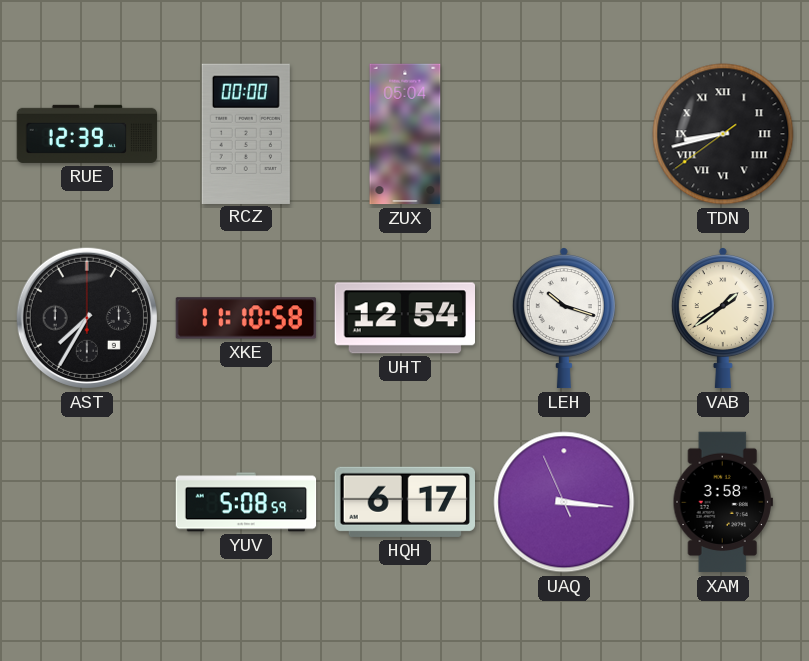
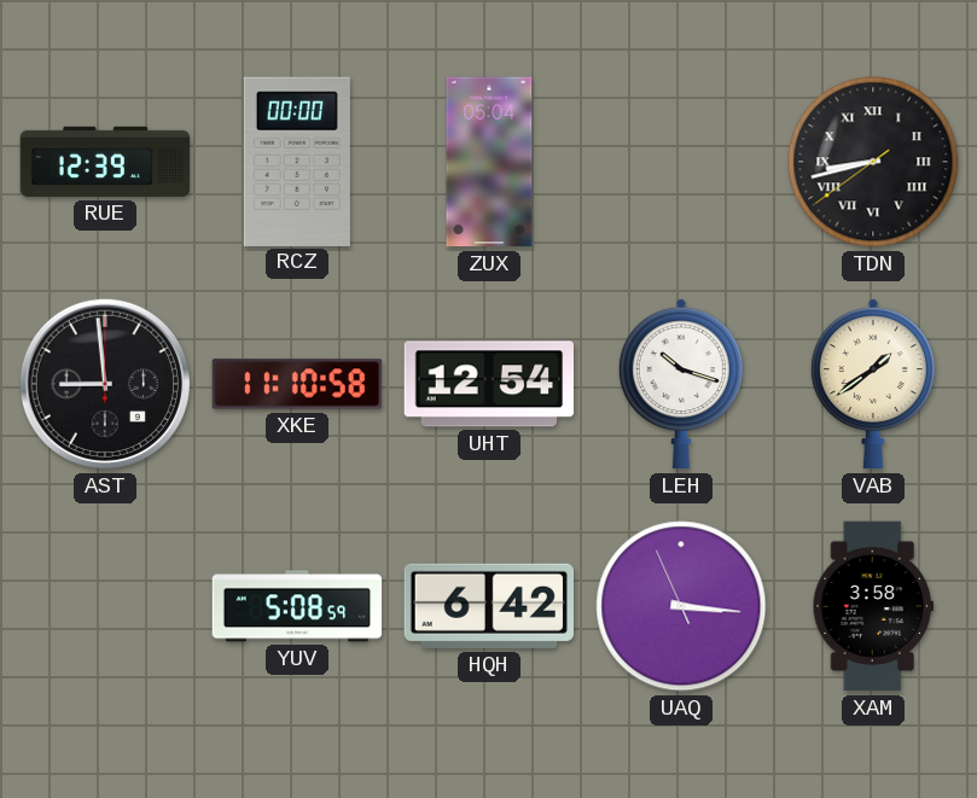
AST: 7:35 -> 8:59 (105, 384)
HQH: 6:17 -> 6:42 (488, 606)
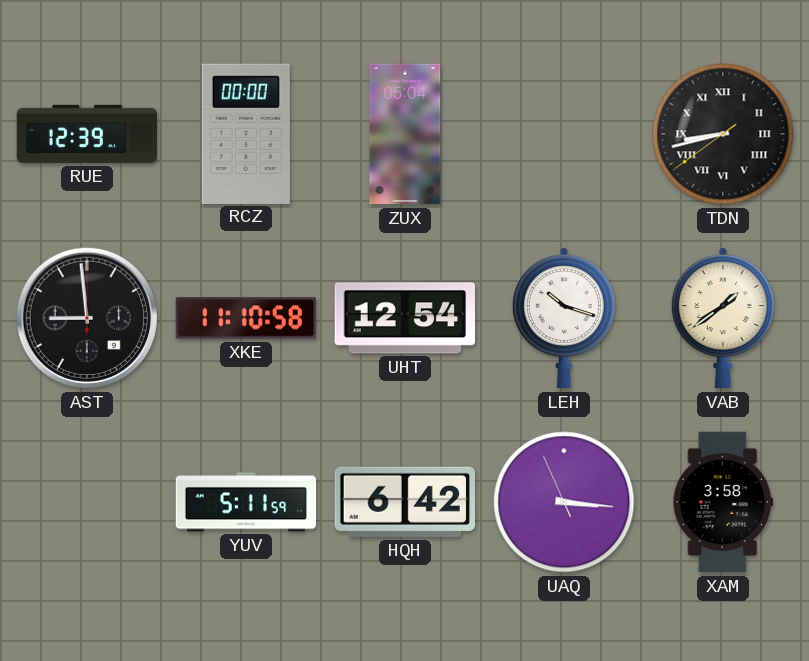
YUV: 5:08 -> 5:11 (246, 502)
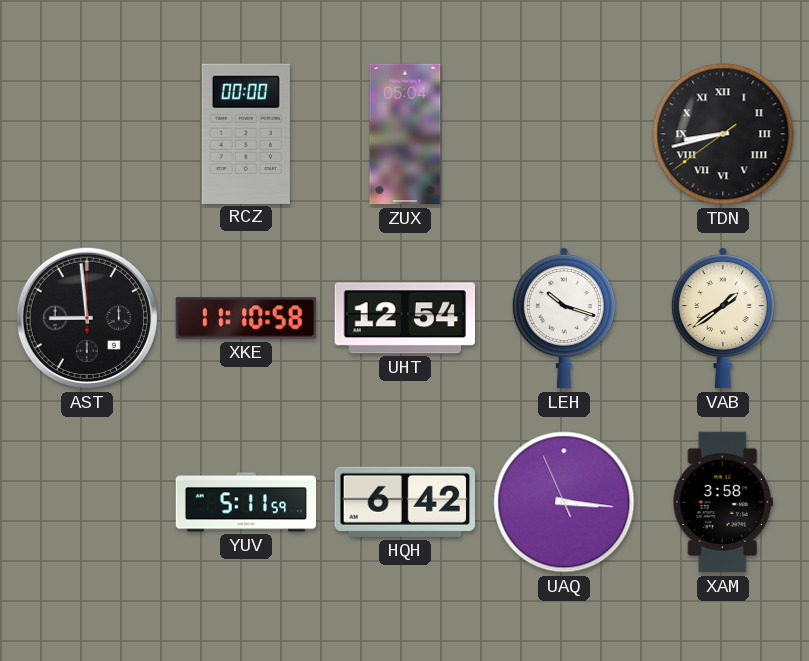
RUE: 12:39 -> none (87, 134)
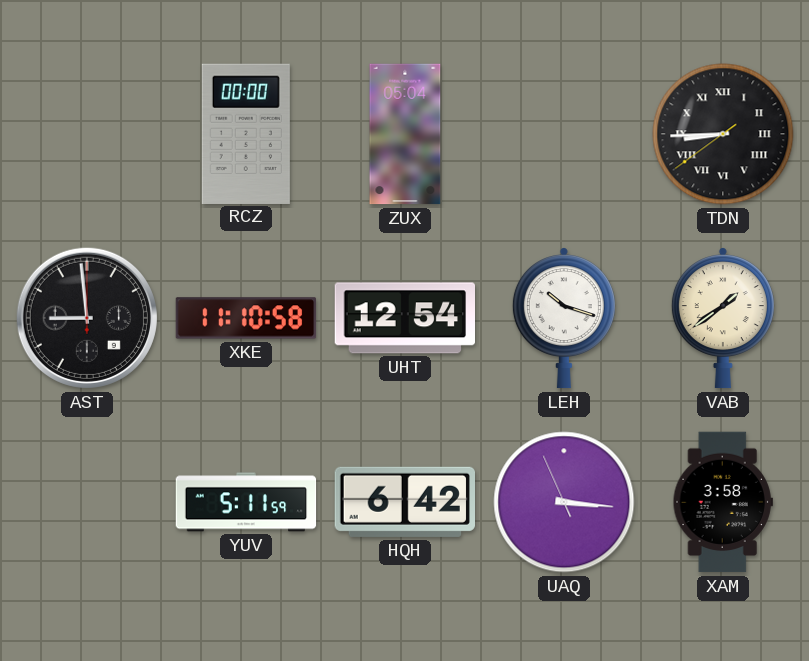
TDN: 8:42 -> 8:44 (723, 134)
